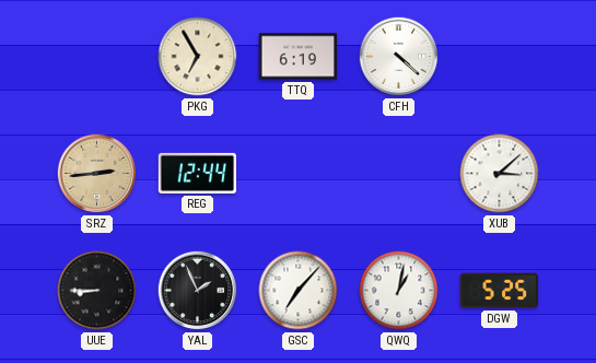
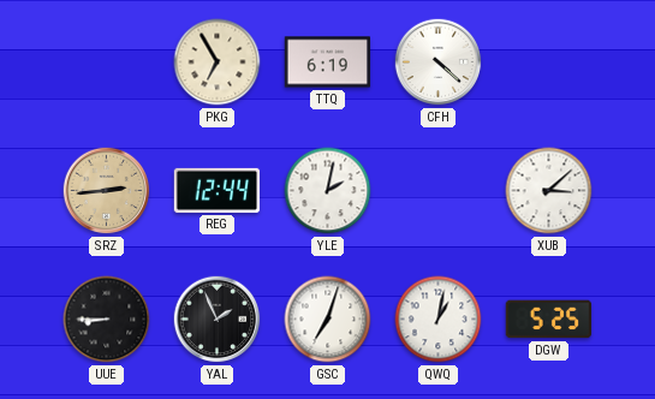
YLE: none -> 2:02 (328, 191)
GSC: 7:07 -> 7:03 (328, 320)
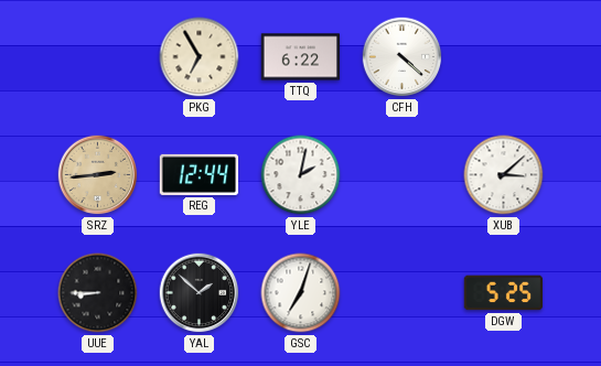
TTQ: 6:19 -> 6:22 (301, 57)
YAL: 1:56 -> 1:52 (200, 293)
QWQ: 1:02 -> none (439, 320)
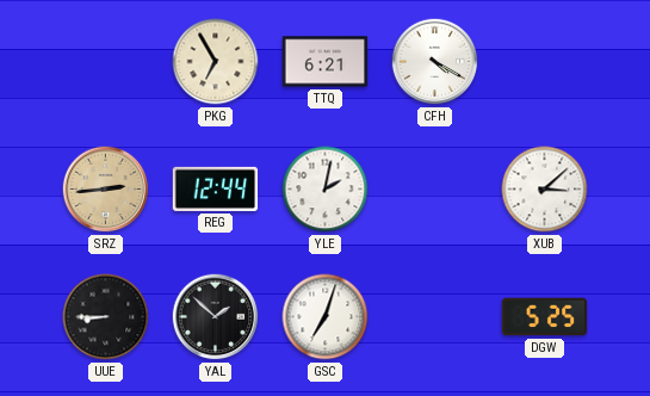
TTQ: 6:22 -> 6:21 (326, 62)
CFH: 4:22 -> 4:20 (435, 62)
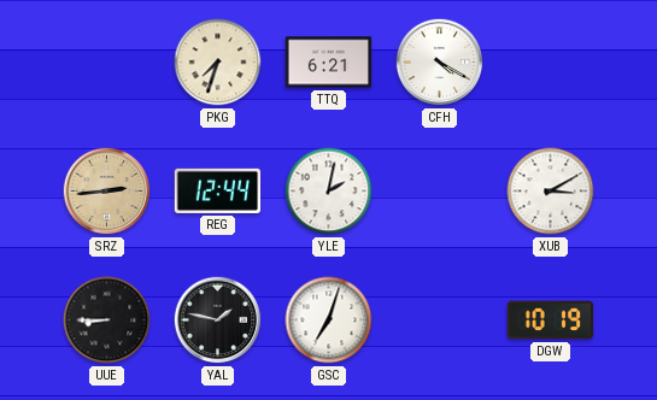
PKG: 6:55 -> 7:33 (218, 63)
XUB: 3:08 -> 3:10 (551, 192)
YAL: 1:52 -> 1:47 (218, 320)
DGW: 5:25 -> 10:19 (551, 320)
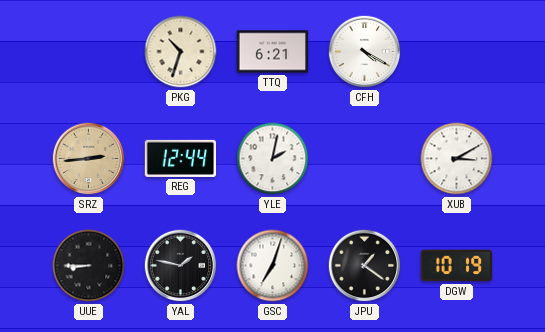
PKG: 7:33 -> 10:33 (181, 52)
JPU: none -> 1:21 (365, 266)
